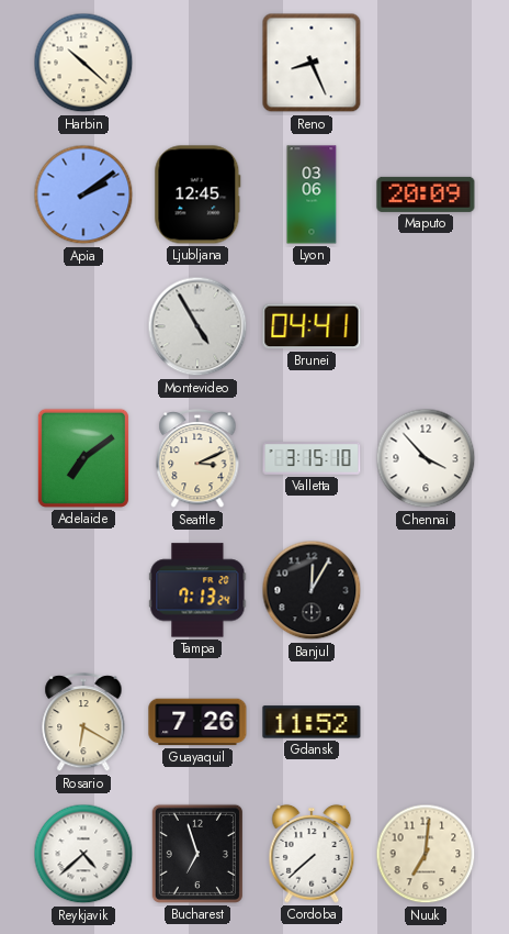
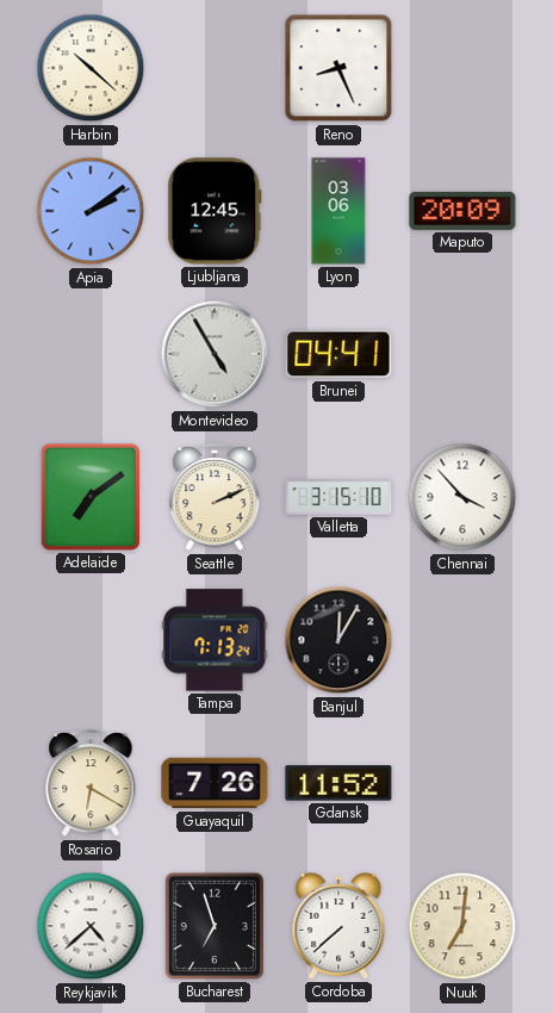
Seattle: 3:11 -> 2:11 (215, 498)
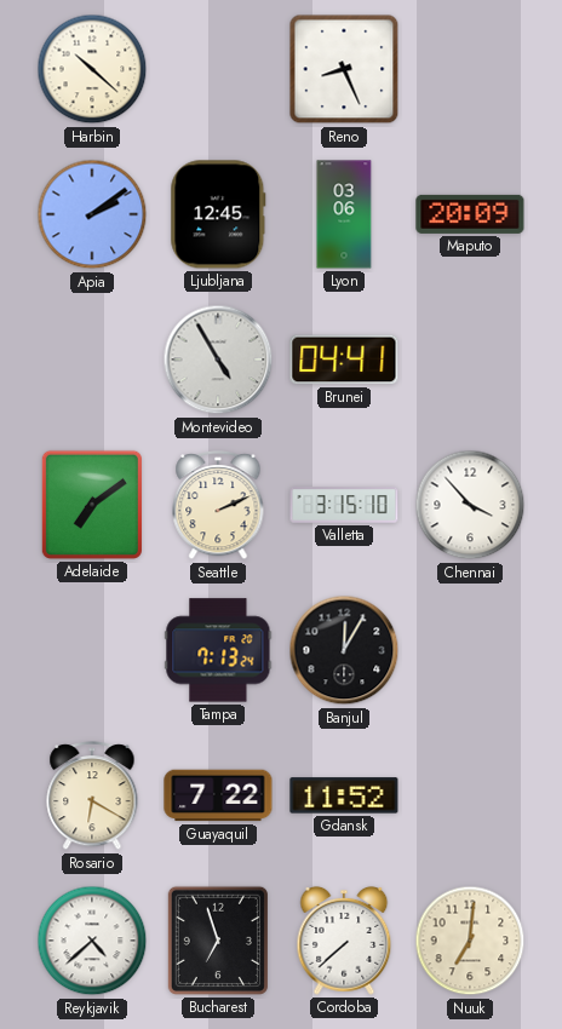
Guayaquil: 7:26 -> 7:22 (218, 795)
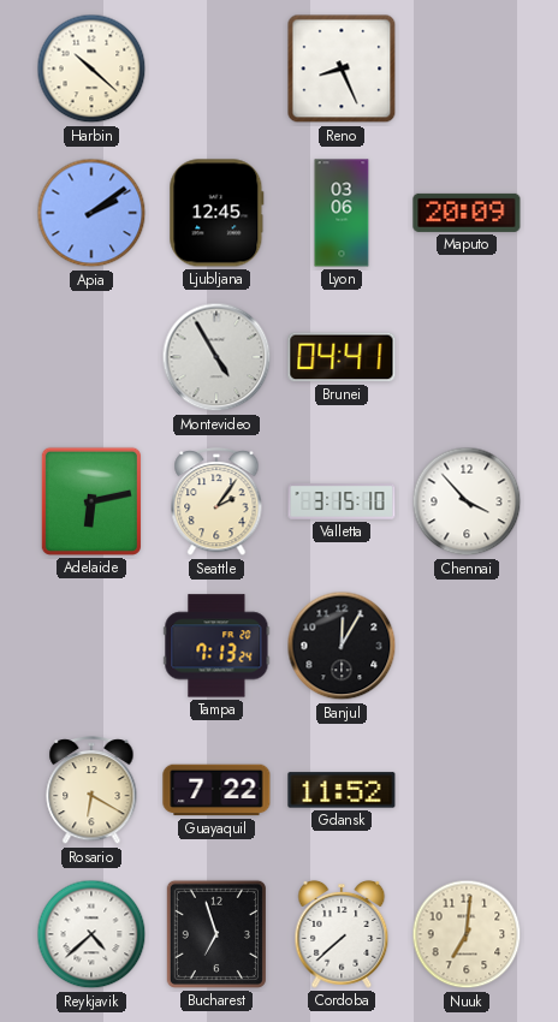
Adelaide: 7:09 -> 6:13 (91, 501)
Seattle: 2:11 -> 2:06 (216, 503)
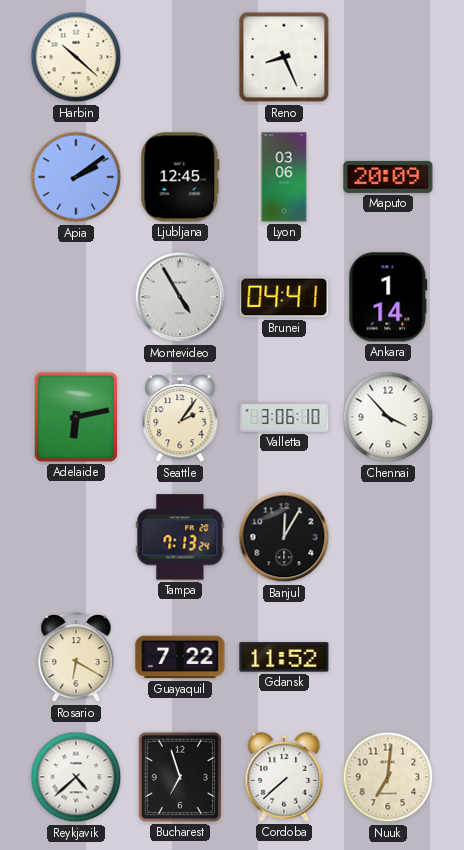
Ankara: none -> 1:14 (388, 297)
Valletta: 3:15 -> 3:06 (284, 417)
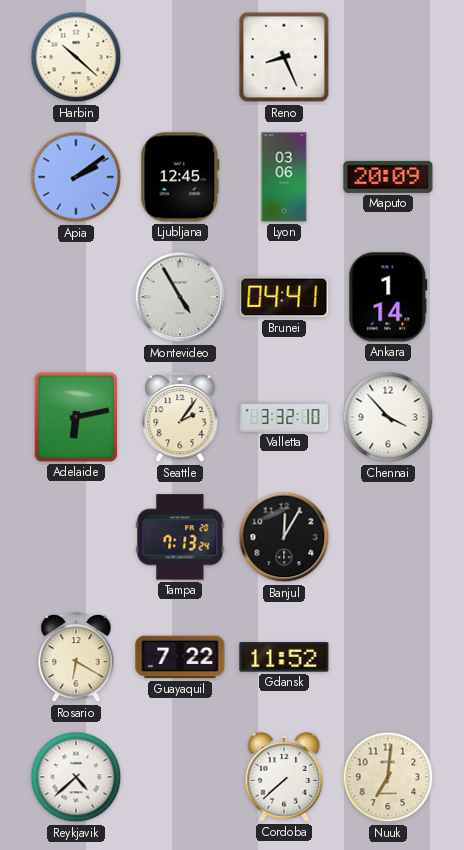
Valletta: 3:06 -> 3:32 (284, 417)
Bucharest: 6:57 -> none (180, 777)
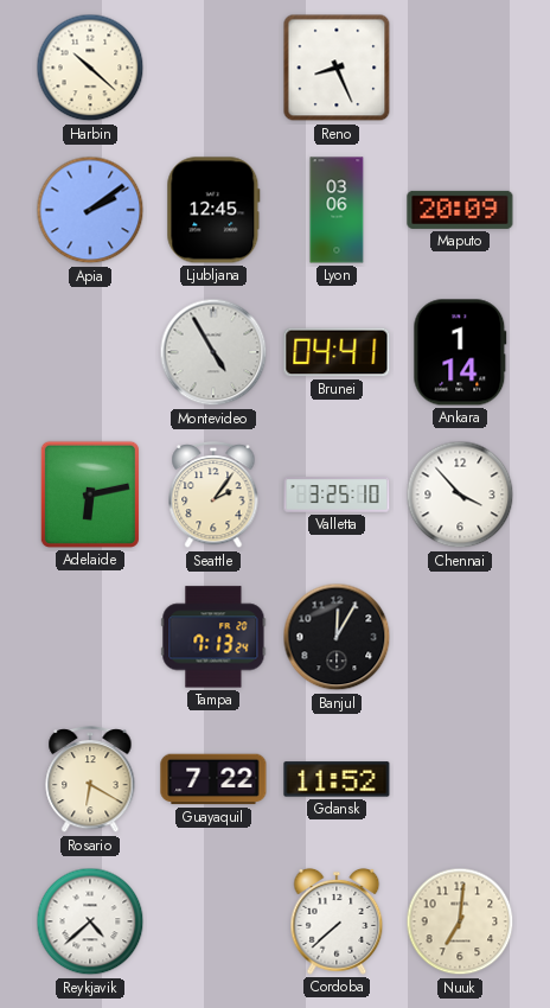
Valletta: 3:32 -> 3:25 (337, 495)
